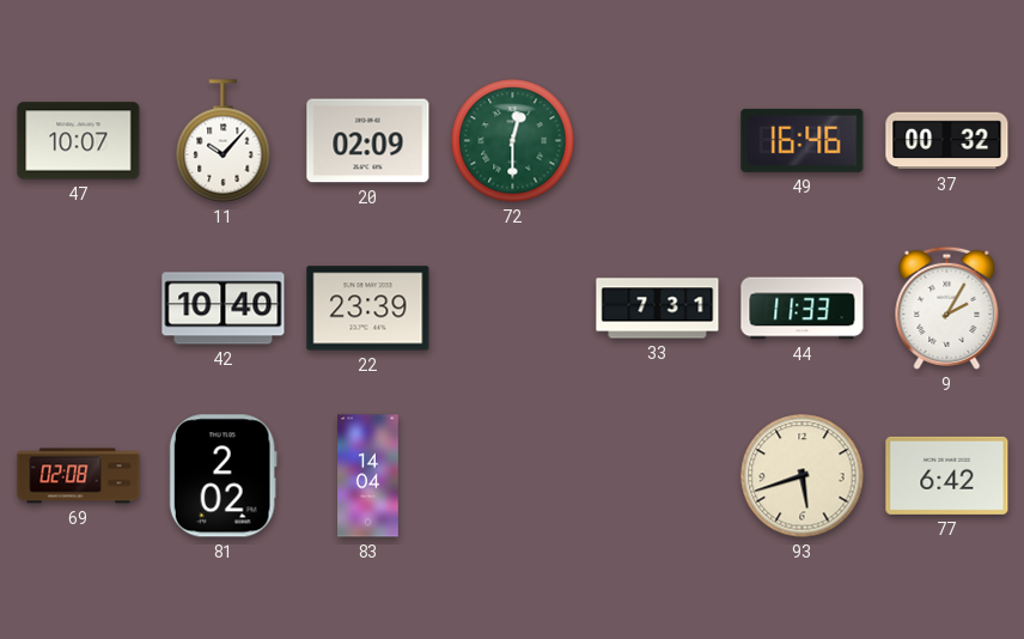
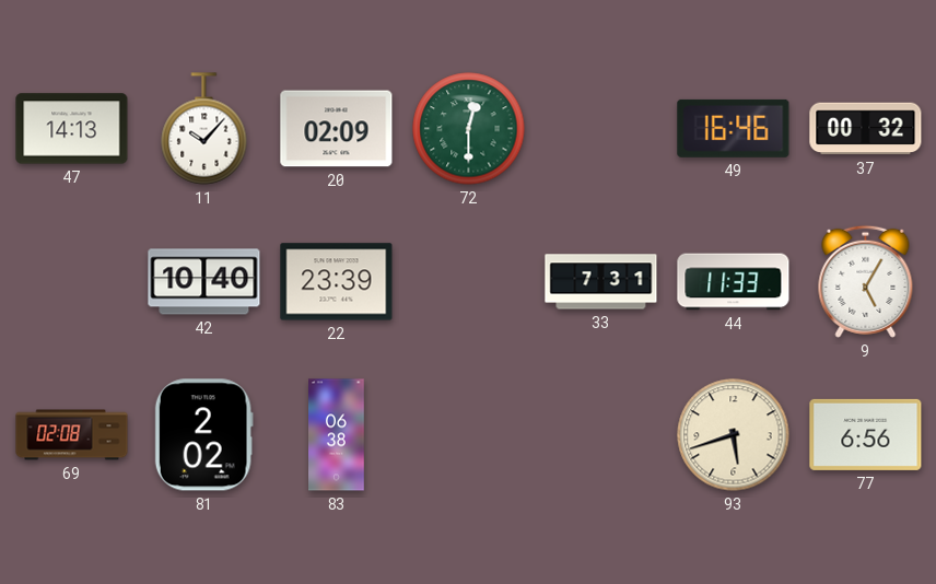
47: 10:07 -> 14:13 (72, 129)
9: 2:05 -> 5:05 (866, 281)
83: 14:04 -> 06:38 (337, 435)
77: 6:42 -> 6:56 (866, 434)
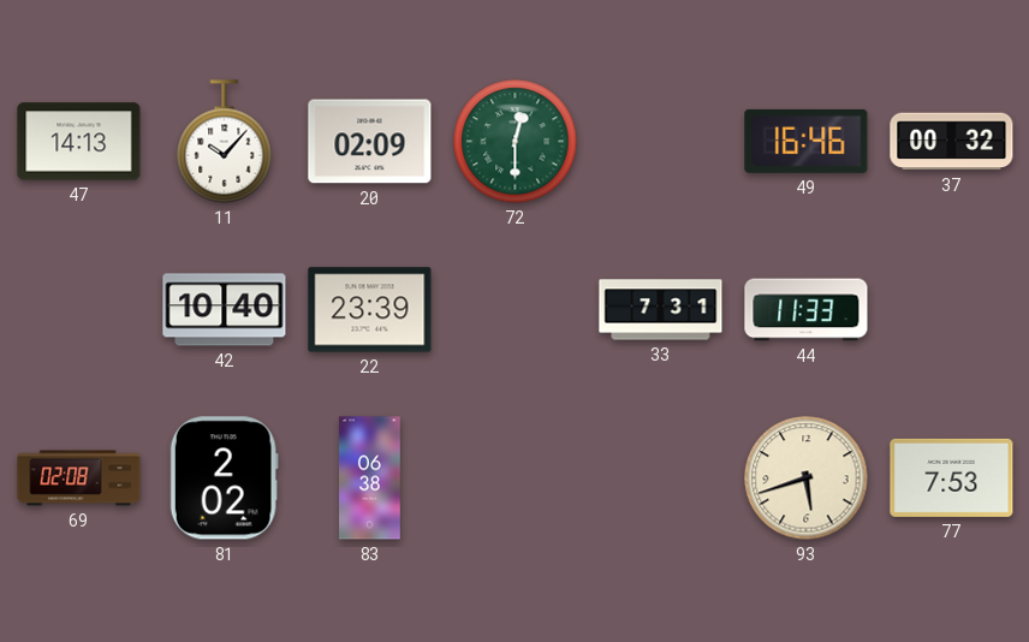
9: 5:05 -> none (866, 281)
77: 6:56 -> 7:53 (952, 477)
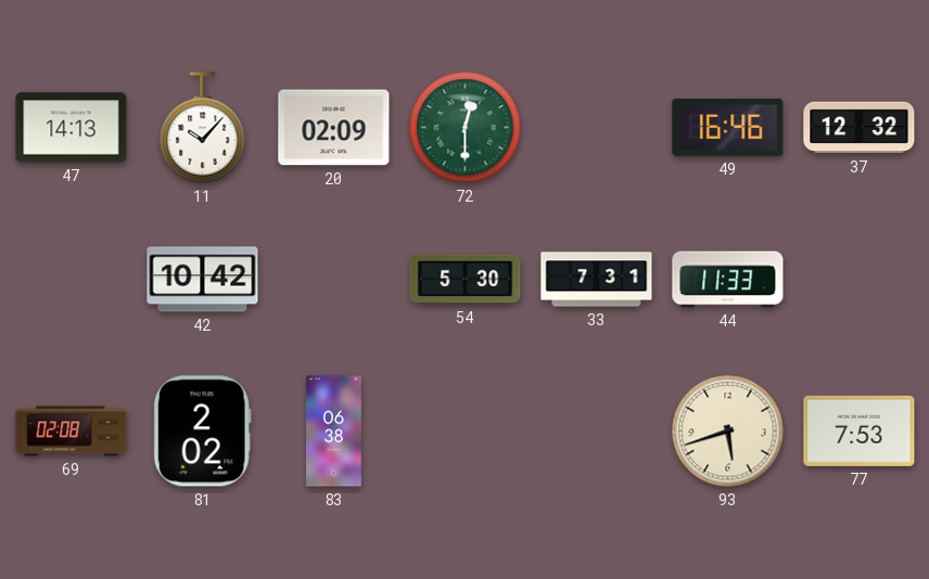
37: 00:32 -> 12:32 (860, 128)
42: 10:40 -> 10:42 (203, 280)
22: 23:39 -> none (370, 310)
54: none -> 5:30 (466, 280)
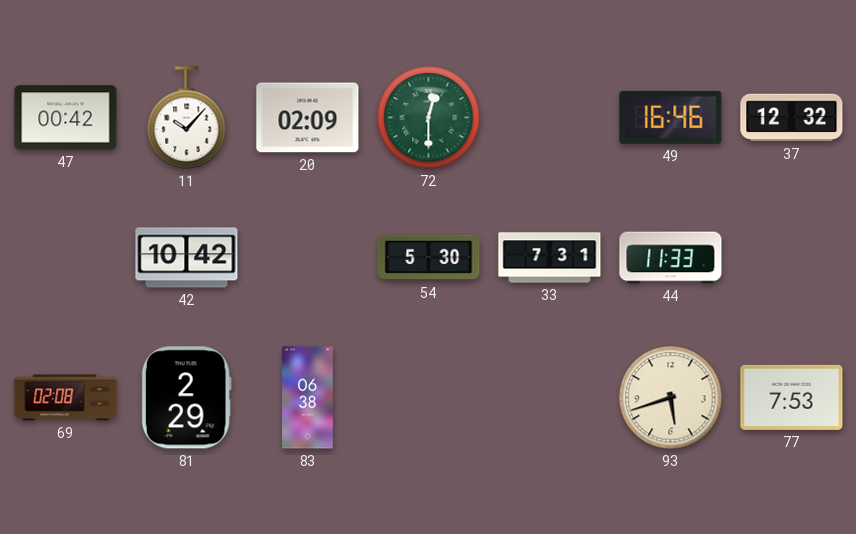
47: 14:13 -> 00:42 (66, 118)
81: 2:02 -> 2:29 (186, 398)
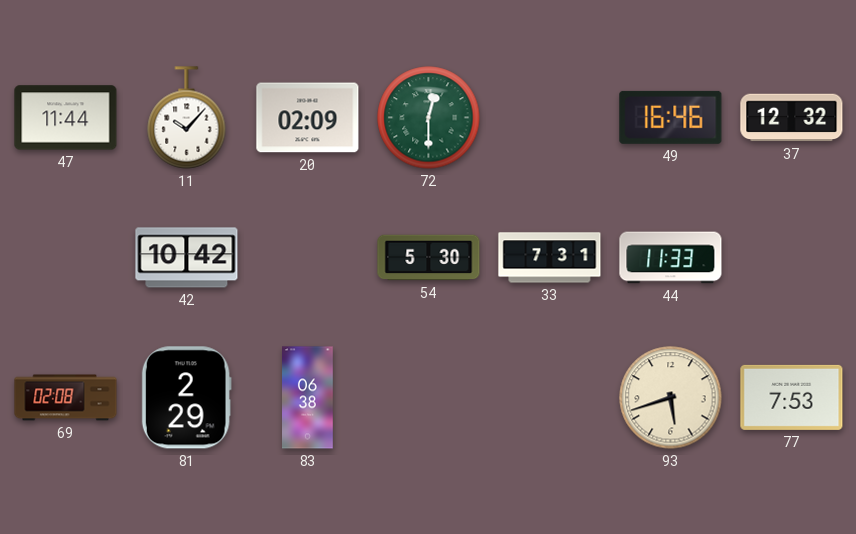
47: 00:42 -> 11:44 (66, 118)
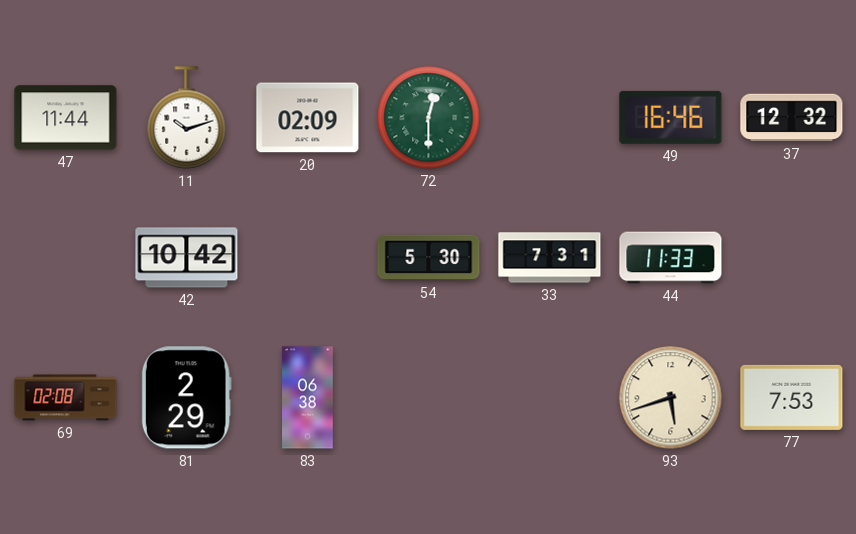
11: 10:07 -> 10:12 (187, 118)
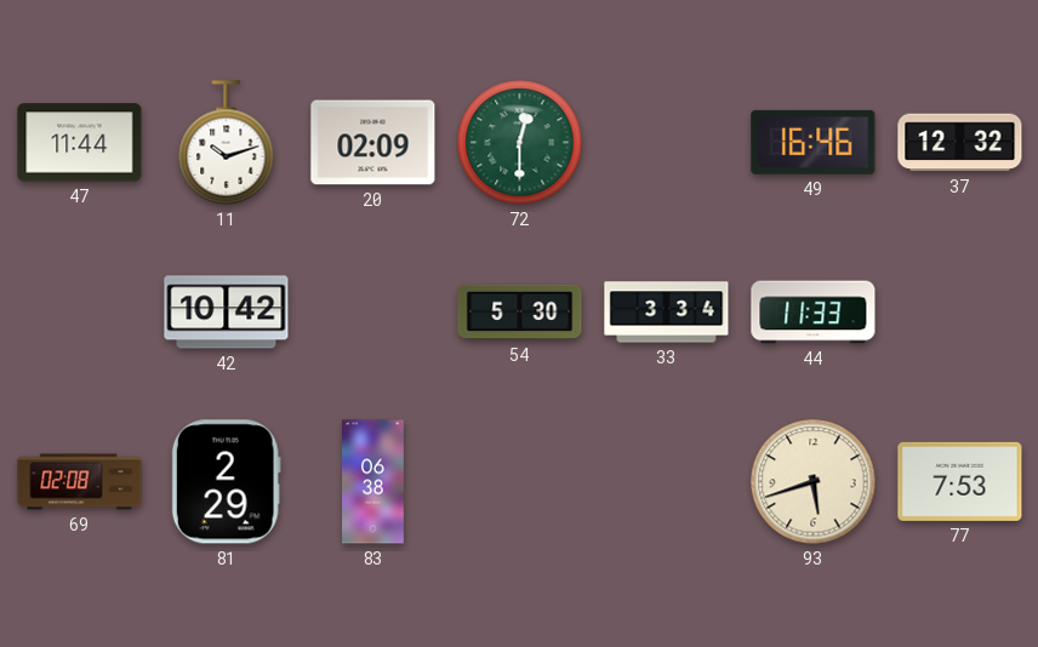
33: 7:31 -> 3:34 (667, 313)
